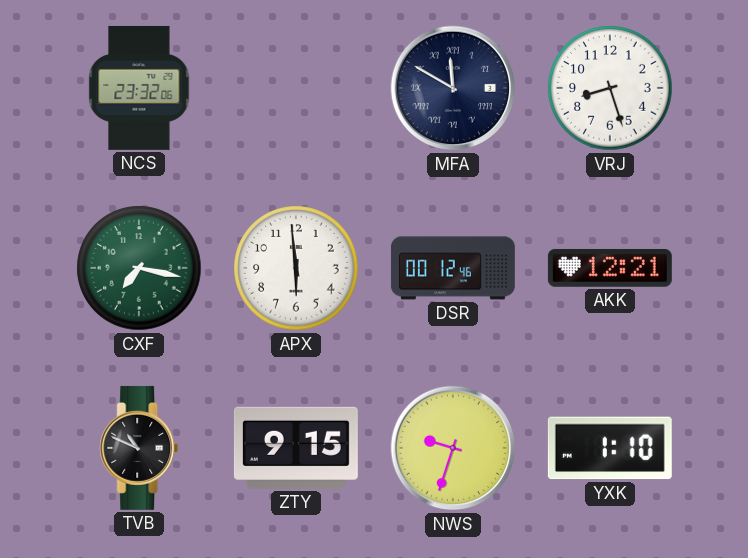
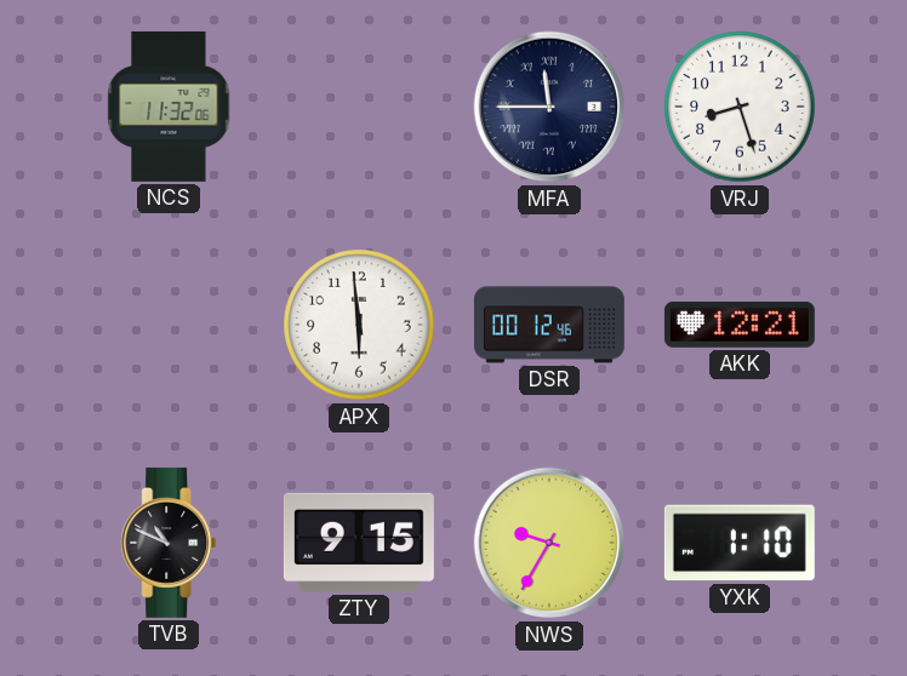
NCS: 23:32 -> 11:32 (169, 107)
MFA: 11:50 -> 11:45 (549, 107)
CXF: 7:17 -> none (139, 268)
NWS: 9:33 -> 9:35 (549, 543)
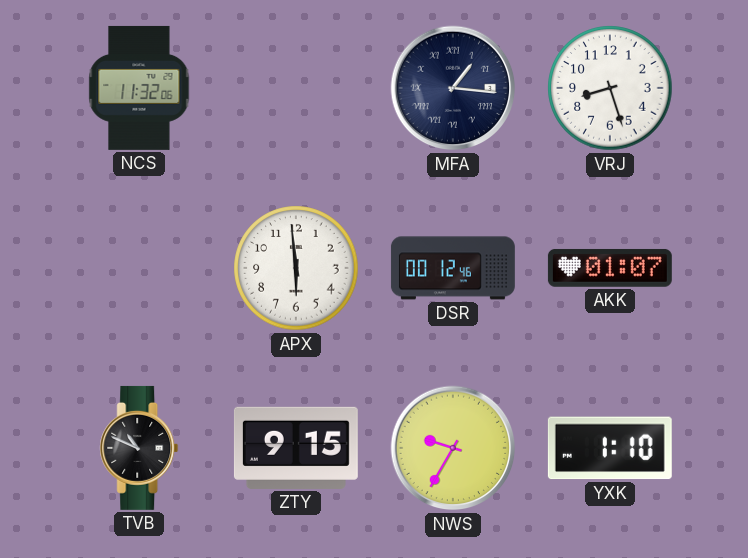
MFA: 11:45 -> 1:16 (453, 88)
AKK: 12:21 -> 01:07 (610, 268)
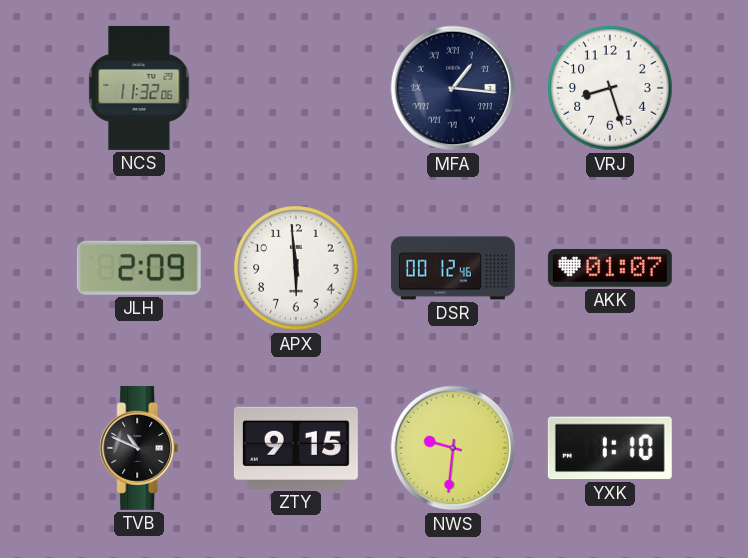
JLH: none -> 2:09 (139, 268)
NWS: 9:35 -> 9:31 (453, 448)
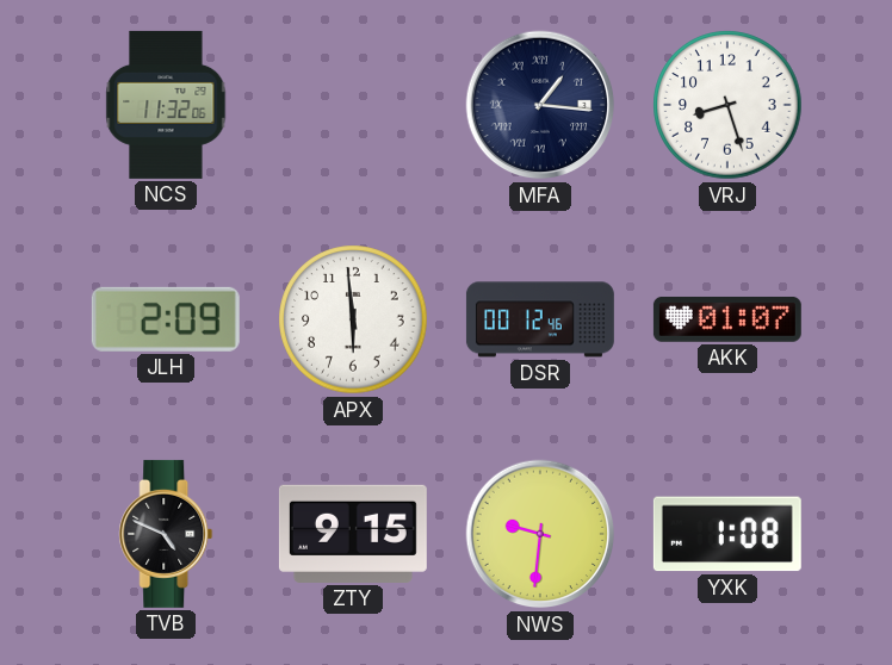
TVB: 10:49 -> 4:49 (166, 534)
YXK: 1:10 -> 1:08 (727, 534)
